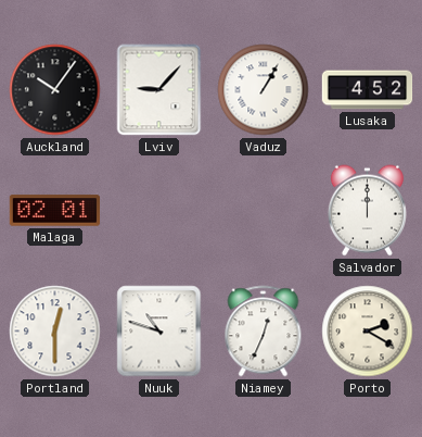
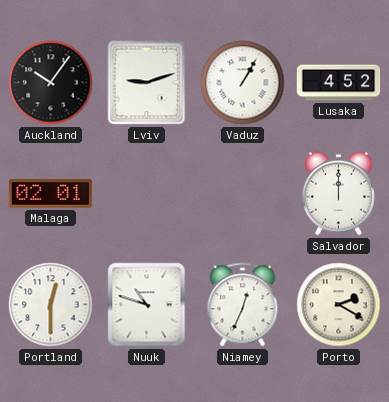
Lviv: 9:07 -> 9:12 (147, 83)
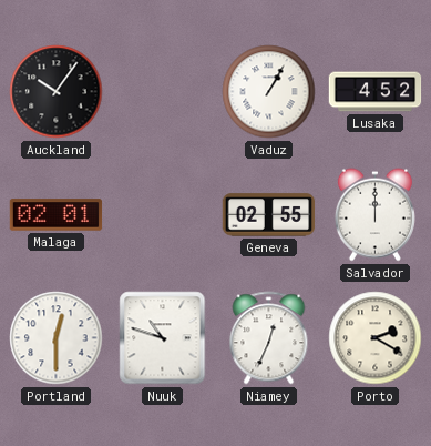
Lviv: 9:12 -> none (147, 83)
Geneva: none -> 02:55 (269, 215)
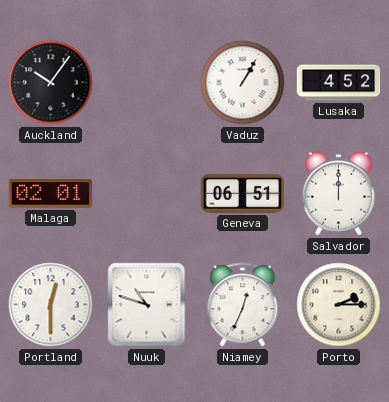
Geneva: 02:55 -> 06:51 (243, 194)
Porto: 2:20 -> 2:15 (339, 305)
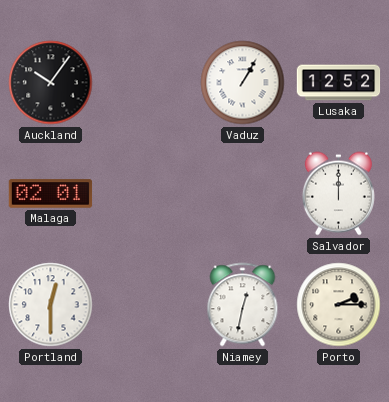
Lusaka: 4:52 -> 12:52 (339, 83)
Geneva: 06:51 -> none (243, 194)
Nuuk: 10:48 -> none (147, 305)
Niamey: 12:34 -> 12:32 (243, 305)
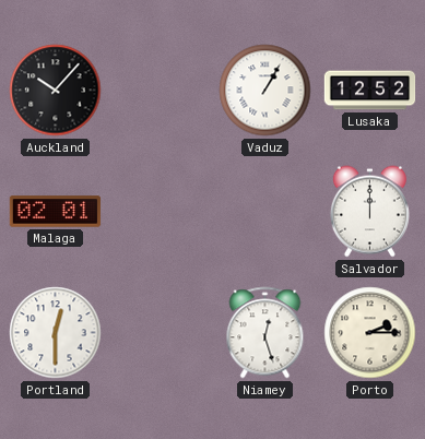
Auckland: 10:06 -> 10:07 (56, 91)
Niamey: 12:32 -> 12:27 (265, 333)
